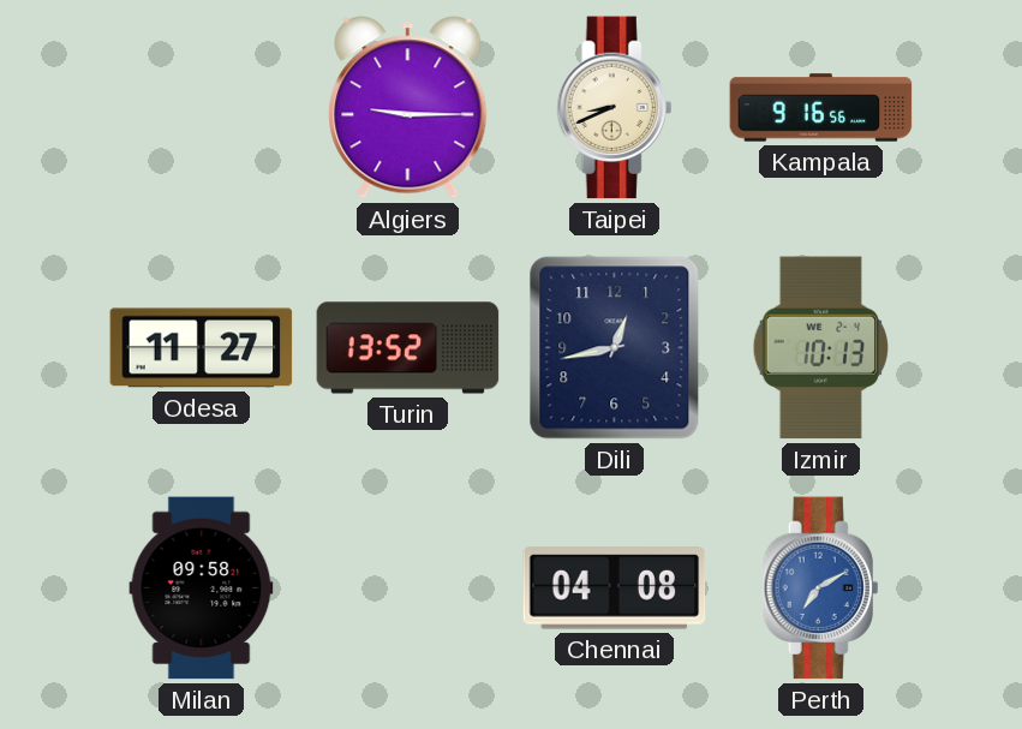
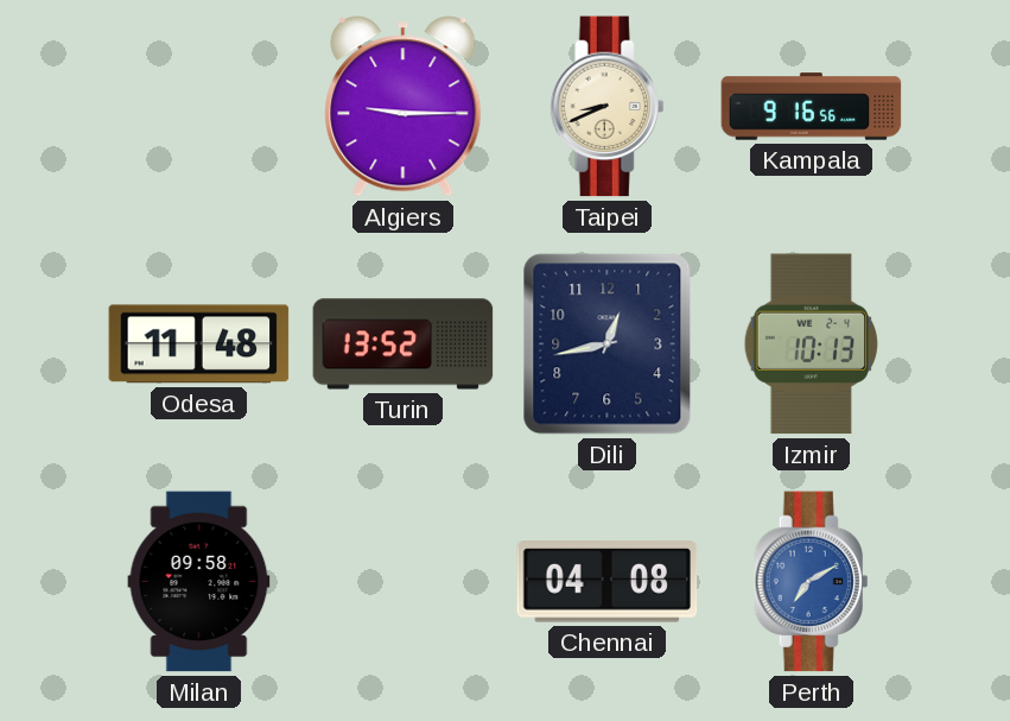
Odesa: 11:27 -> 11:48 (199, 344)
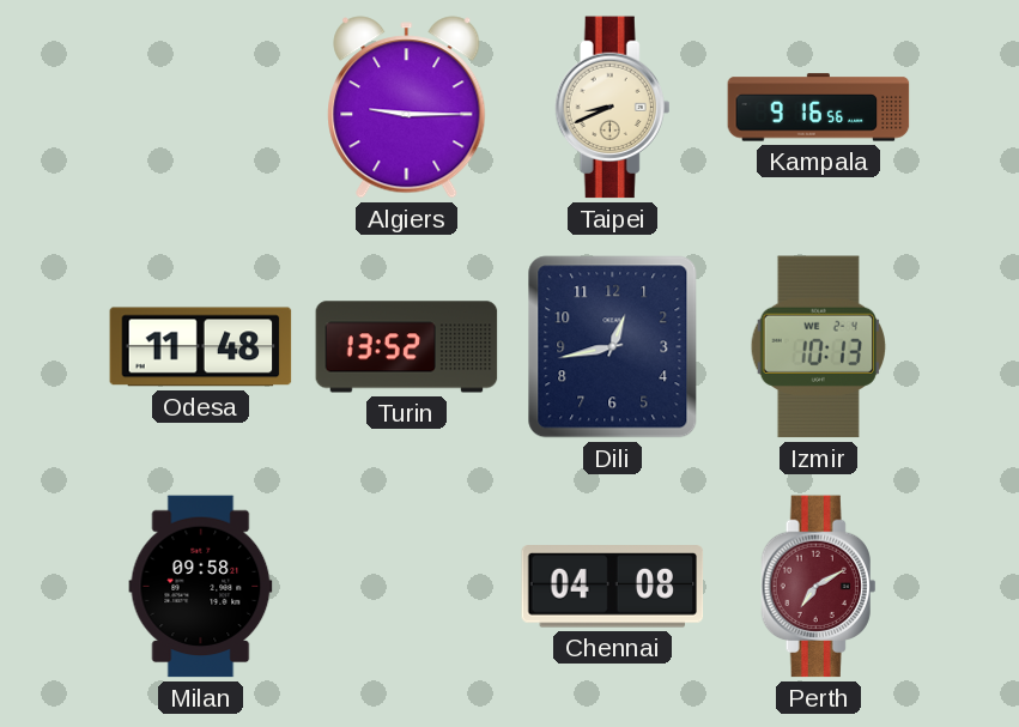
Perth dial: blue -> burgundy (819, 587)
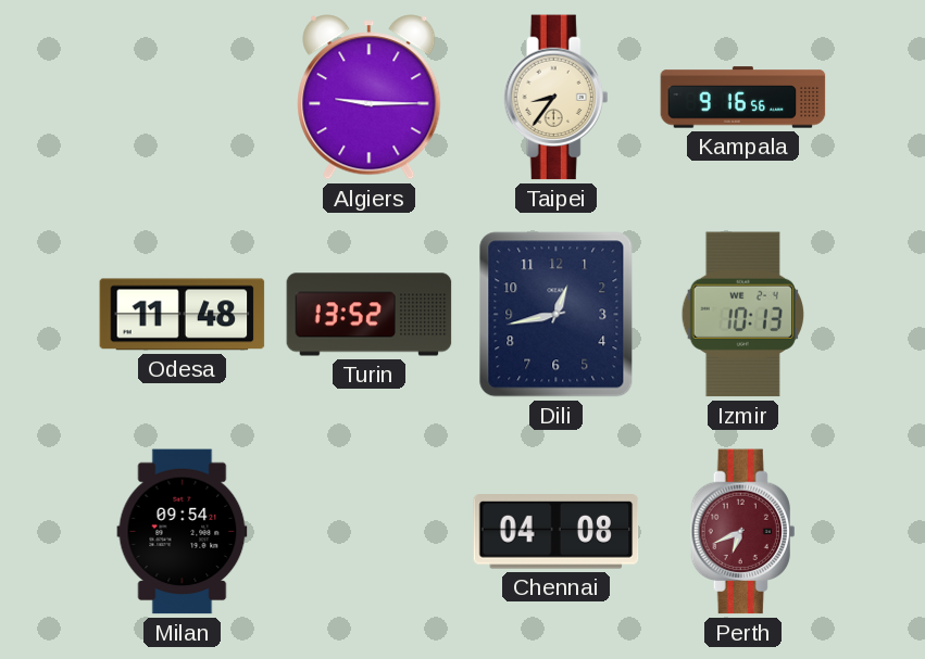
Taipei: 8:41 -> 8:36 (557, 98)
Milan: 09:58 -> 09:54 (183, 532)
Perth: 7:10 -> 6:41 (743, 532)
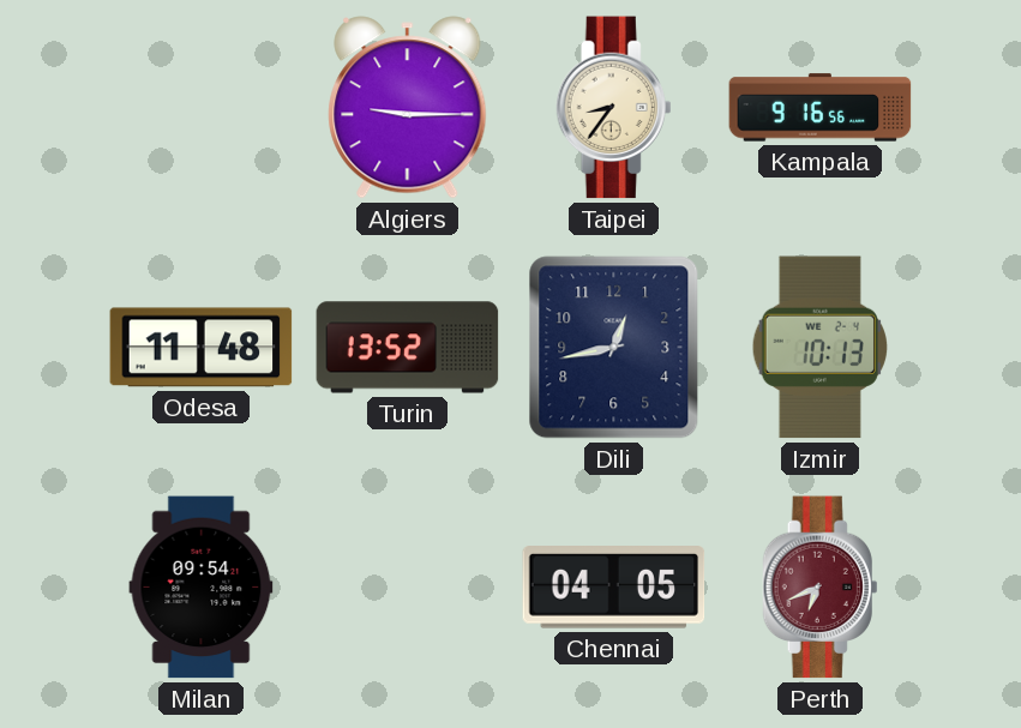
Chennai: 04:08 -> 04:05 (614, 588)
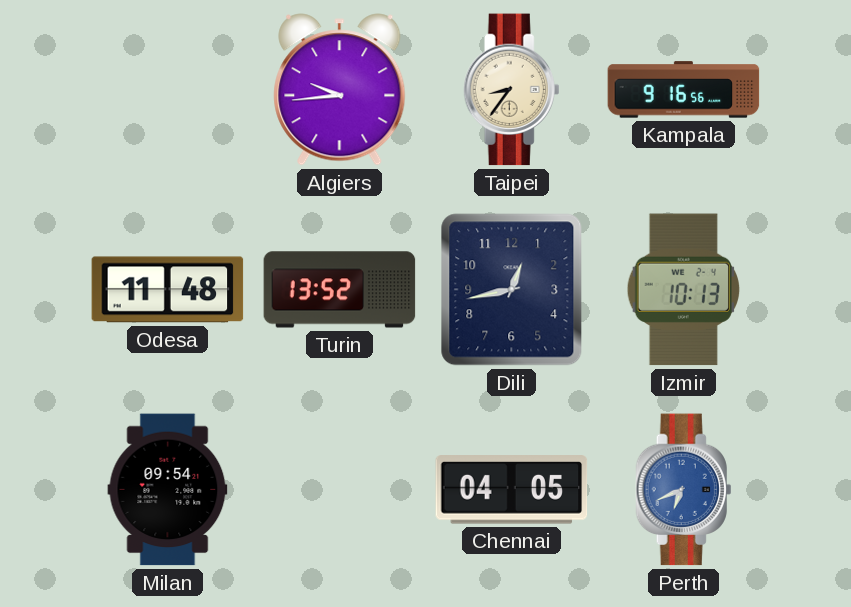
Algiers: 9:15 -> 9:44 (340, 90)
Perth dial: burgundy -> blue (684, 490)
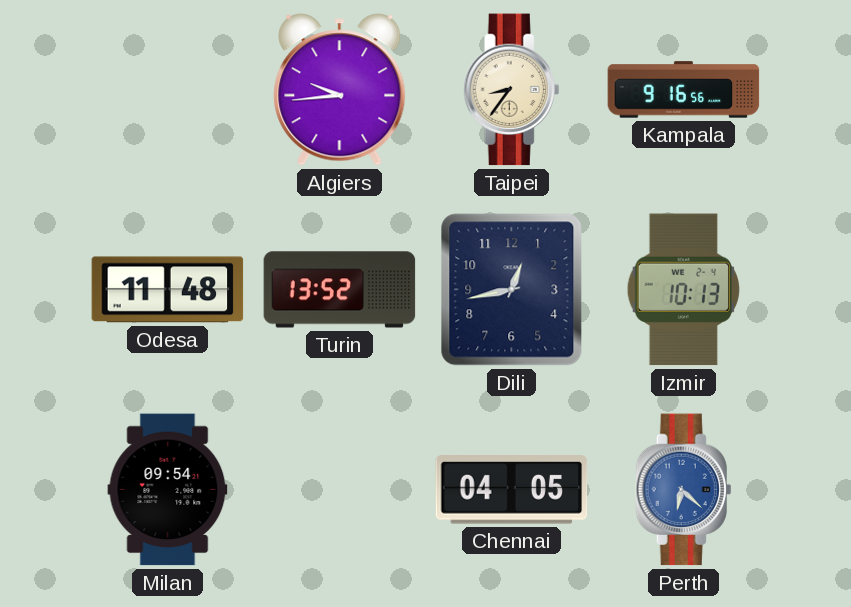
Perth: 6:41 -> 6:22 (684, 490)
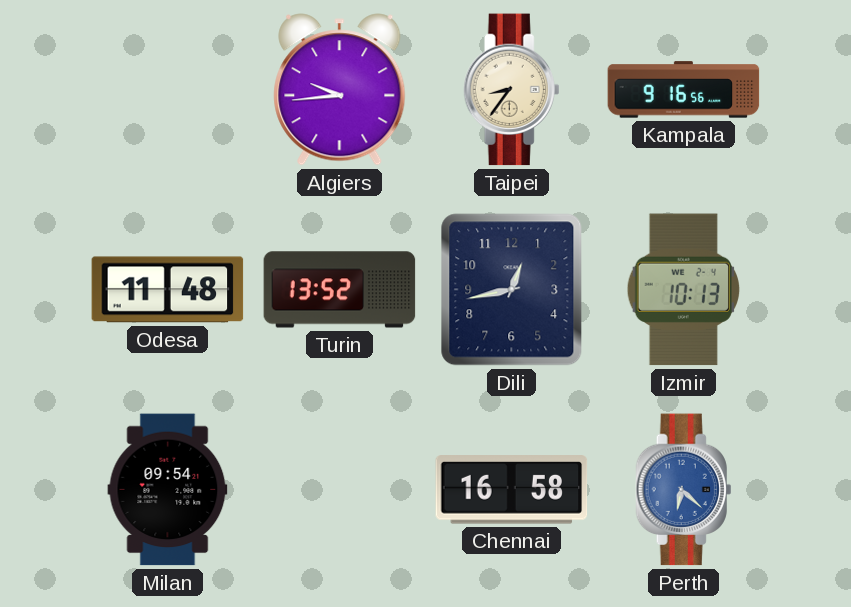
Chennai: 04:05 -> 16:58 (512, 490)
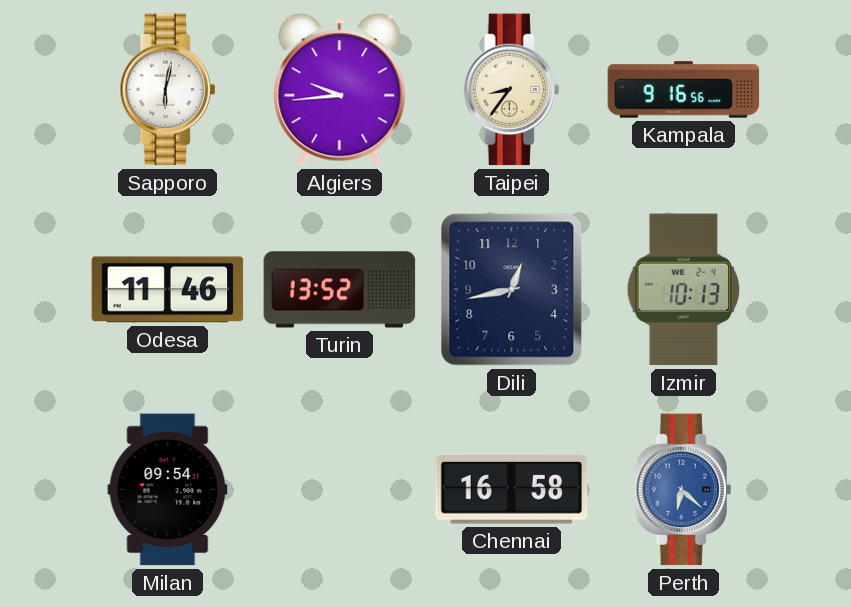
Sapporo: none -> 6:02 (168, 90)
Odesa: 11:48 -> 11:46 (168, 290)
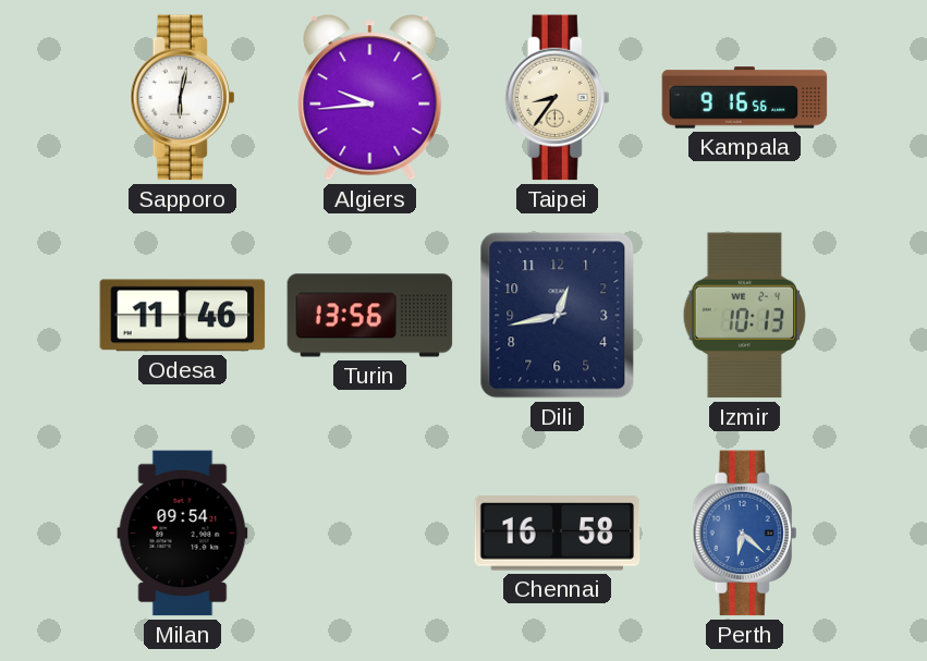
Turin: 13:52 -> 13:56 (370, 316)
